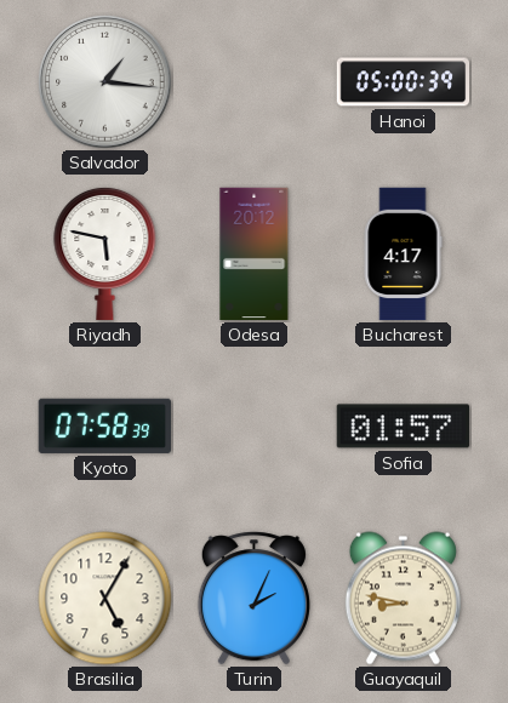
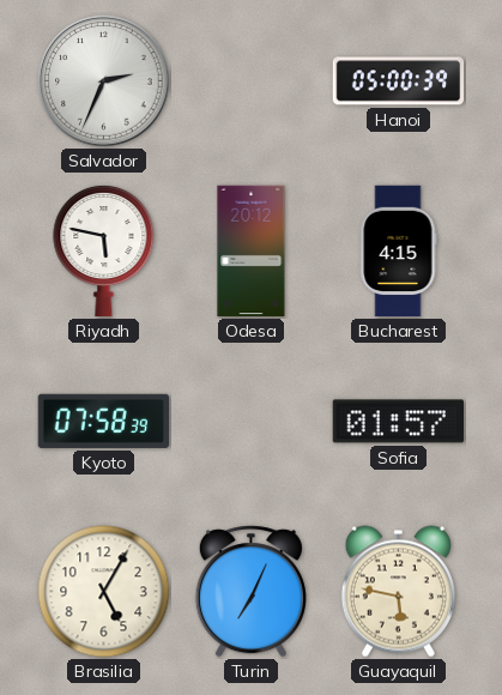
Salvador: 1:16 -> 2:34 (104, 81)
Bucharest: 4:17 -> 4:15 (398, 252)
Turin: 2:04 -> 7:04 (250, 592)
Guayaquil: 8:47 -> 5:47 (398, 592)
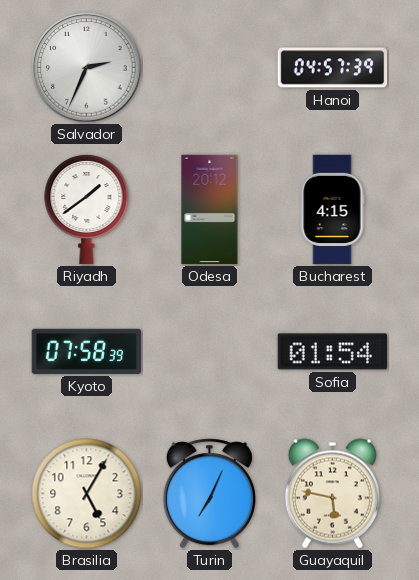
Hanoi: 05:00 -> 04:57 (333, 68)
Riyadh: 5:47 -> 1:39 (87, 209)
Sofia: 01:57 -> 01:54 (333, 352)
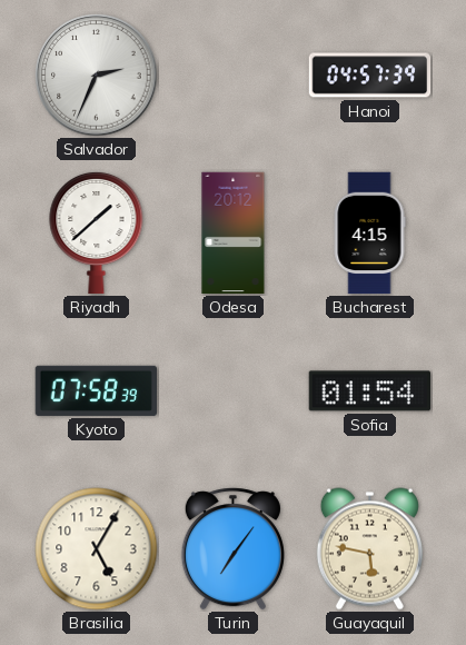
Riyadh: 1:39 -> 1:38 (97, 232)
Turin: 7:04 -> 7:06 (232, 549)
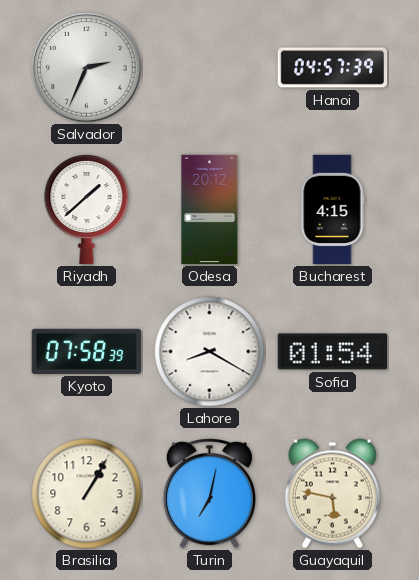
Lahore: none -> 8:20 (210, 352)
Brasilia: 5:05 -> 1:05 (87, 494)
Turin: 7:06 -> 7:02 (209, 494)
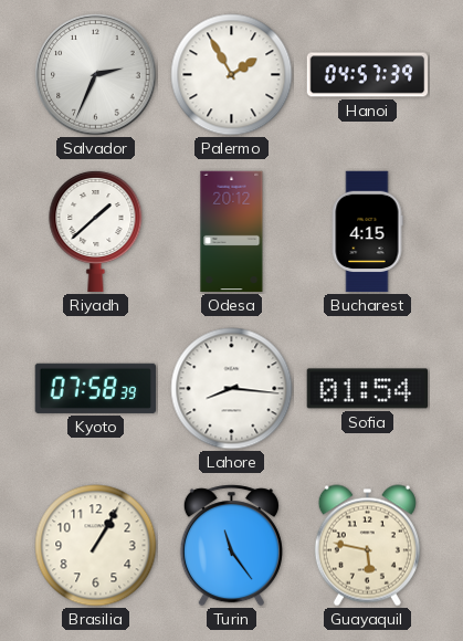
Palermo: none -> 1:55 (232, 75)
Lahore: 8:20 -> 8:16 (232, 389)
Turin: 7:02 -> 11:24 (231, 546)
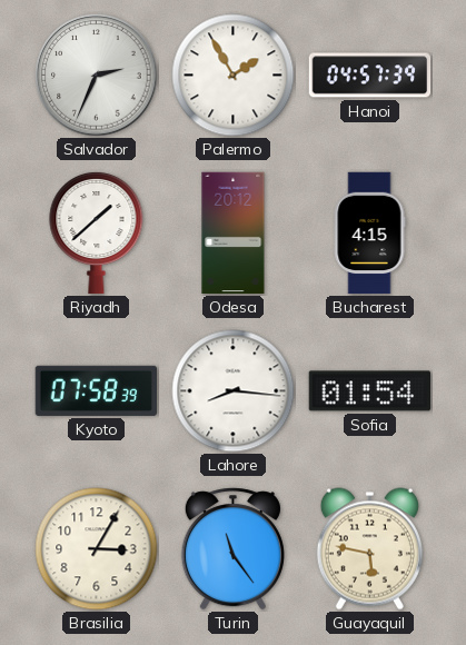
Brasilia: 1:05 -> 3:05 (97, 549)
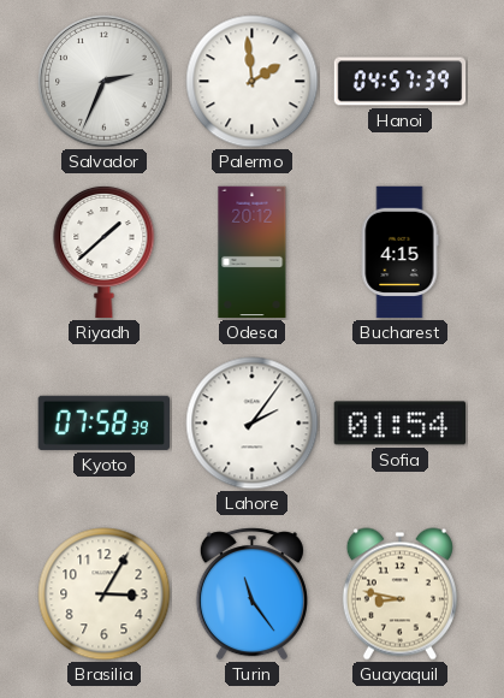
Palermo: 1:55 -> 1:59 (253, 82)
Lahore: 8:16 -> 2:06 (253, 424)
Guayaquil: 5:47 -> 8:47 (399, 595)
